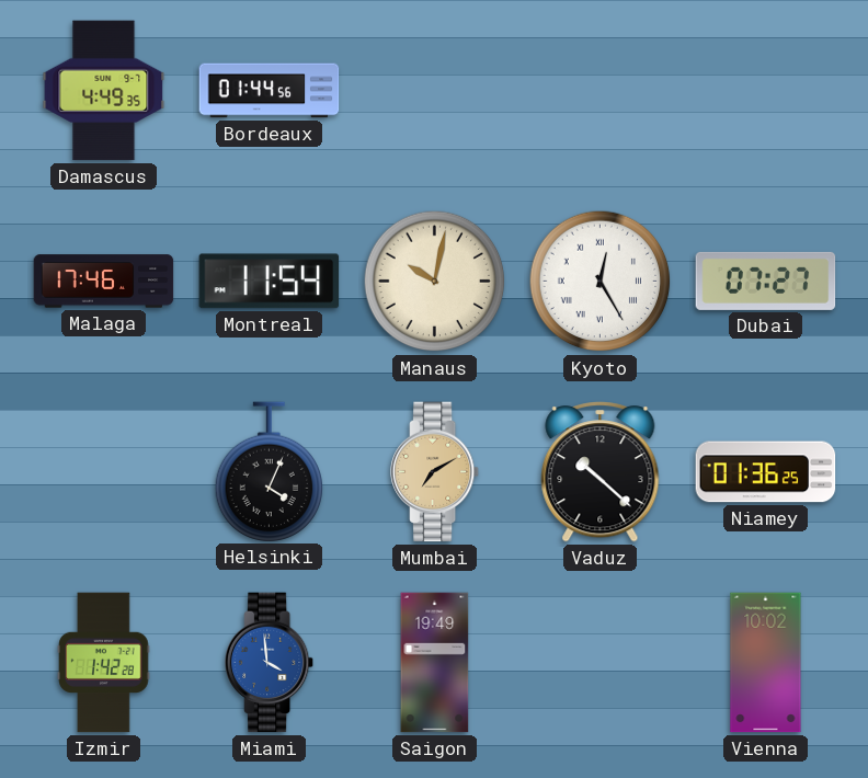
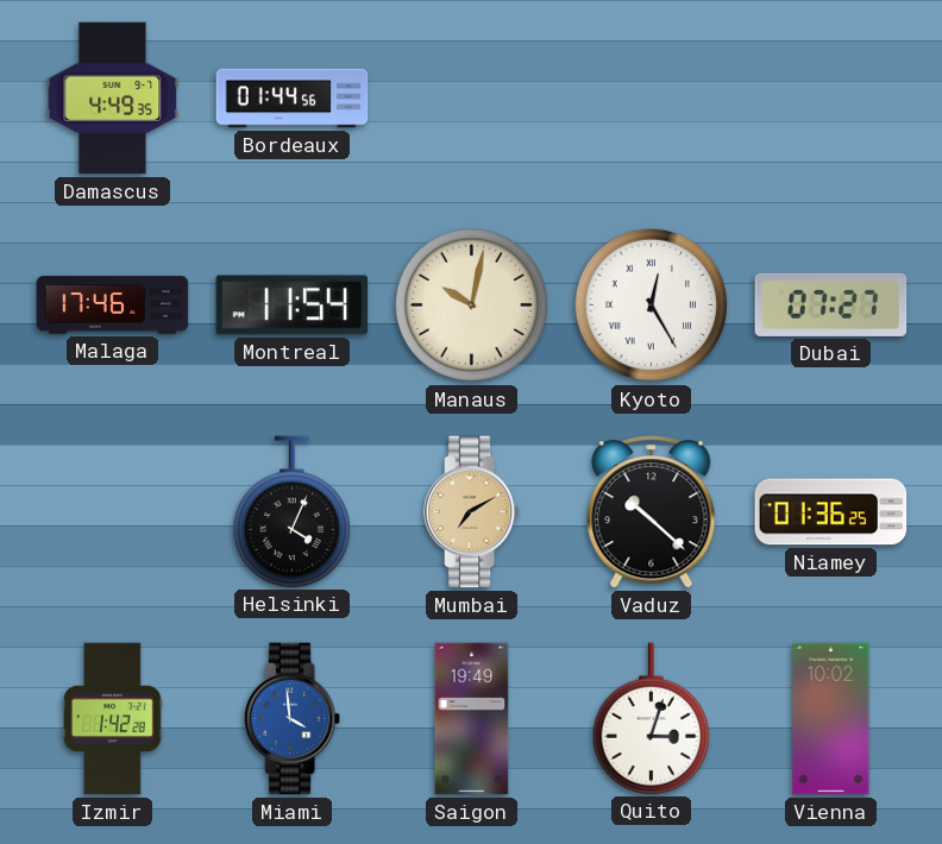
Quito: none -> 3:03 (651, 718)
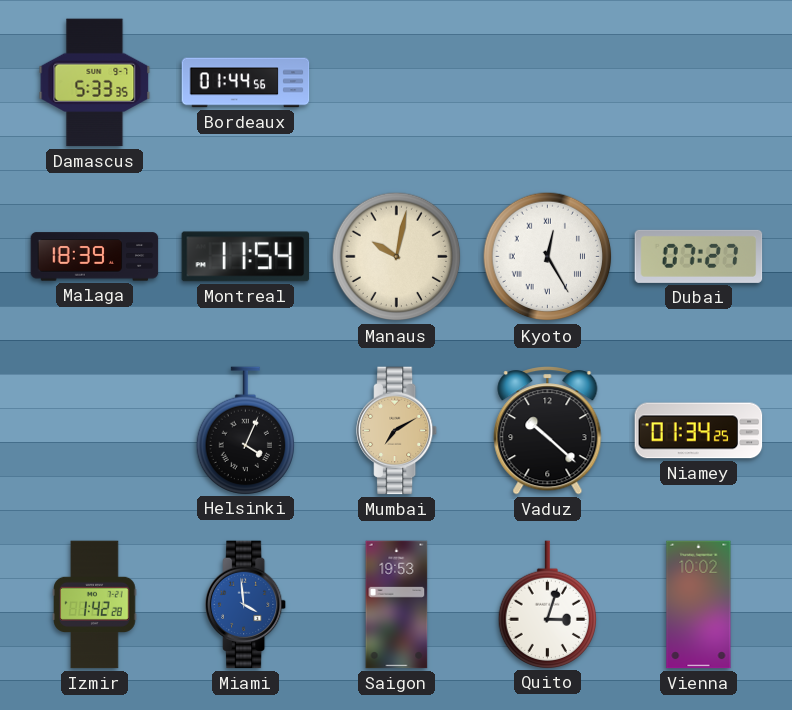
Damascus: 4:49 -> 5:33 (95, 83)
Malaga: 17:46 -> 18:39 (95, 257)
Niamey: 01:36 -> 01:34 (699, 431)
Saigon: 19:49 -> 19:53 (397, 605)
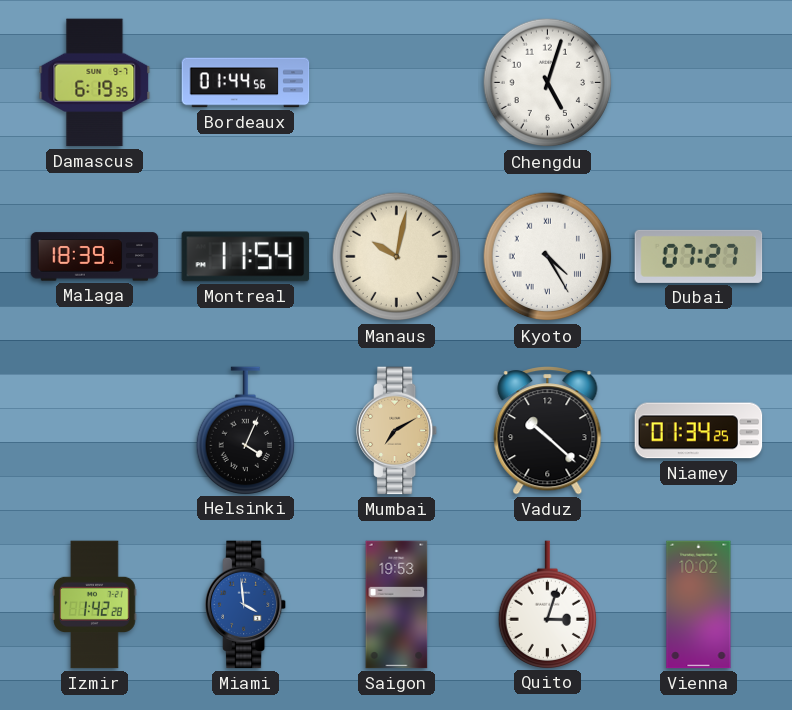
Damascus: 5:33 -> 6:19 (95, 83)
Chengdu: none -> 5:03 (548, 83)
Kyoto: 12:25 -> 4:25 (548, 257)
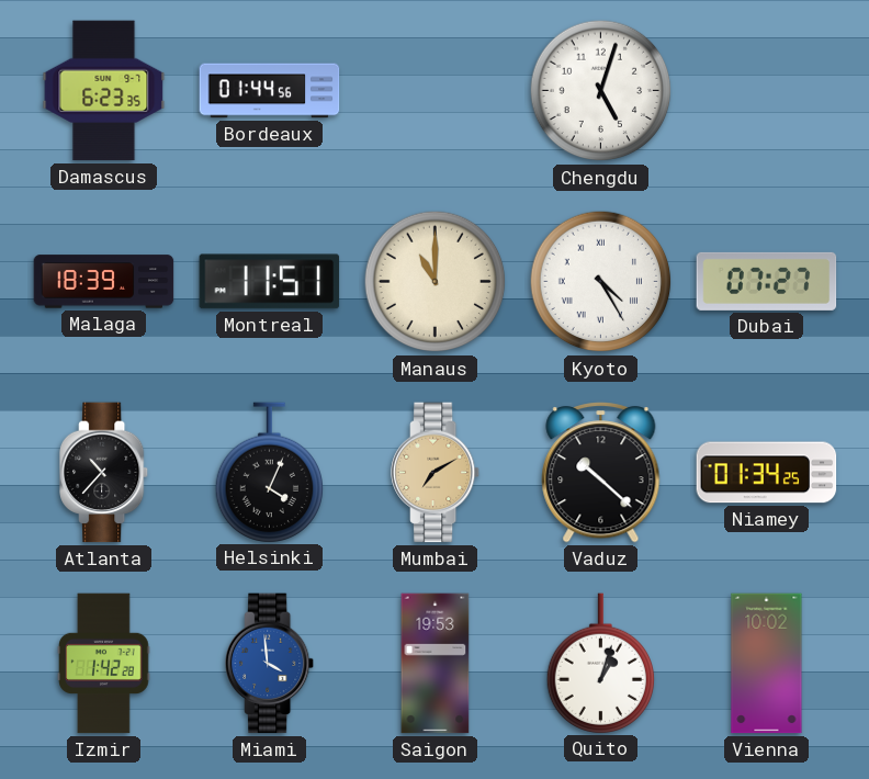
Damascus: 6:19 -> 6:23 (104, 91)
Montreal: 11:54 -> 11:51 (270, 282)
Manaus: 10:02 -> 11:00 (436, 282)
Atlanta: none -> 10:37 (105, 473)
Quito: 3:03 -> 1:03 (600, 663)
